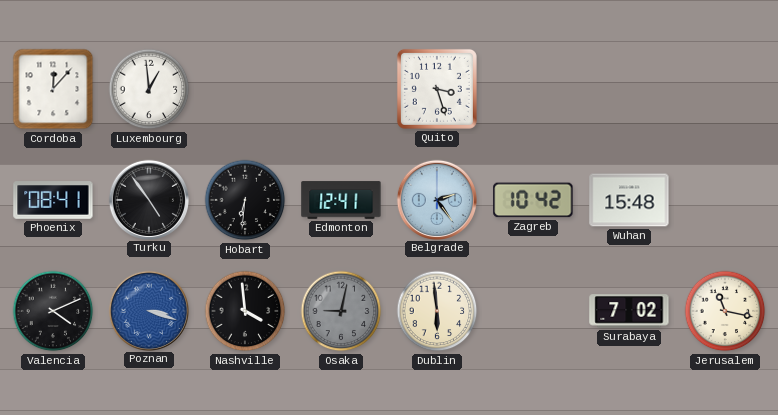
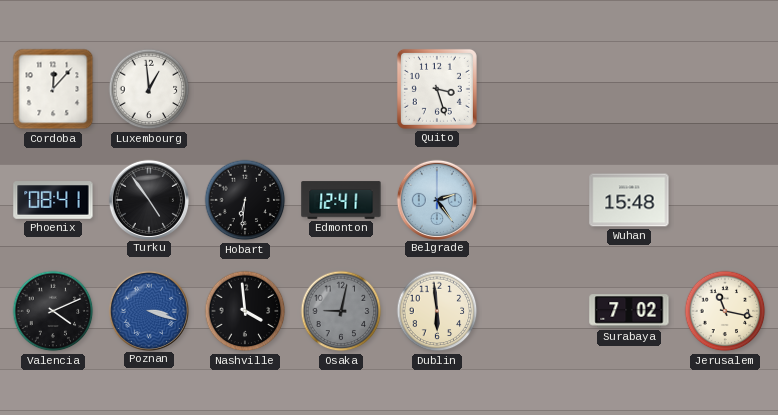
Zagreb: 10:42 -> none (533, 200)
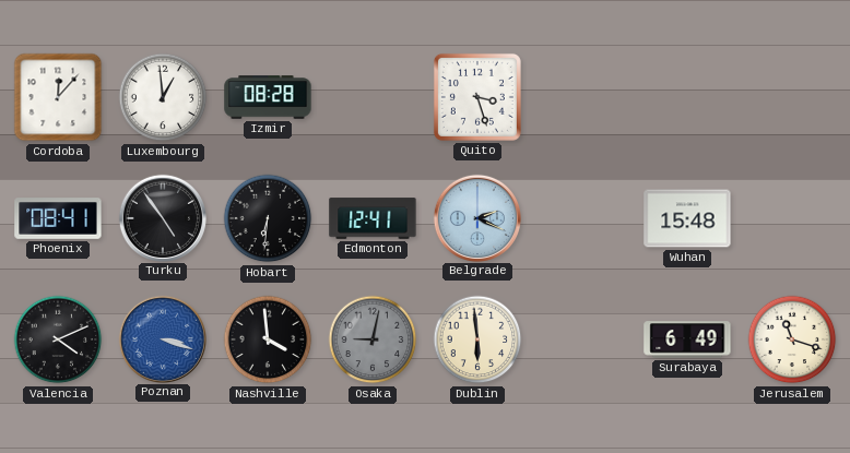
Izmir: none -> 08:28 (268, 97)
Belgrade: 2:24 -> 2:19 (476, 217)
Surabaya: 7:02 -> 6:49 (687, 339)
Jerusalem: 11:17 -> 11:18 (792, 339)
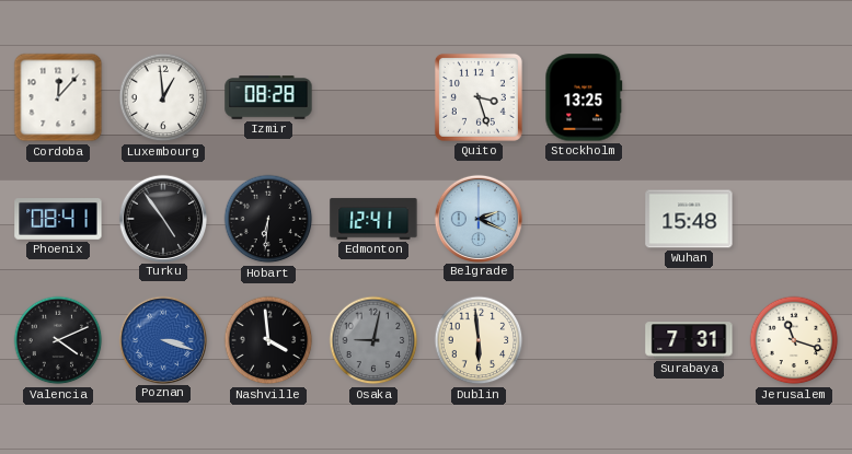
Stockholm: none -> 13:25 (584, 97)
Surabaya: 6:49 -> 7:31 (689, 340)
